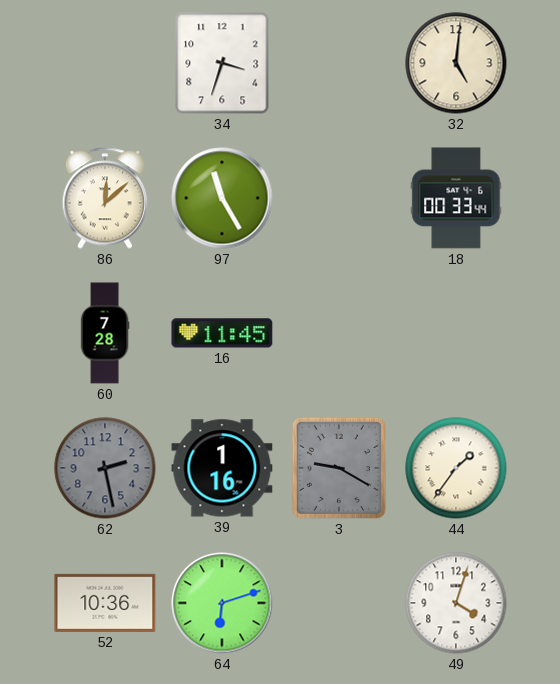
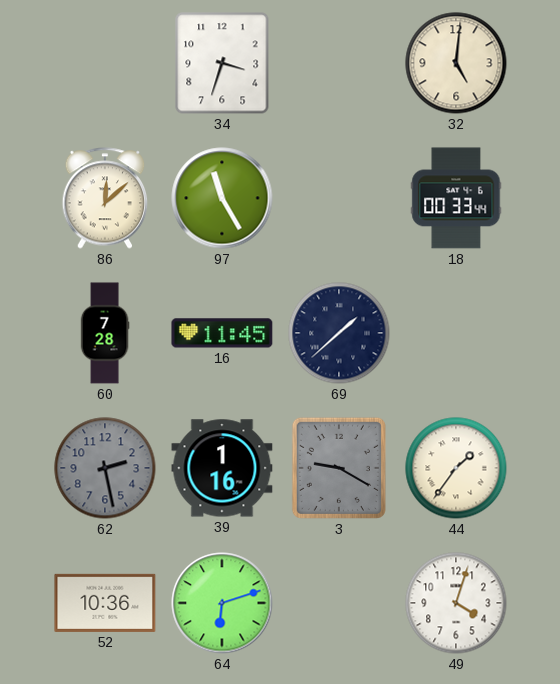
69: none -> 1:38 (339, 333)
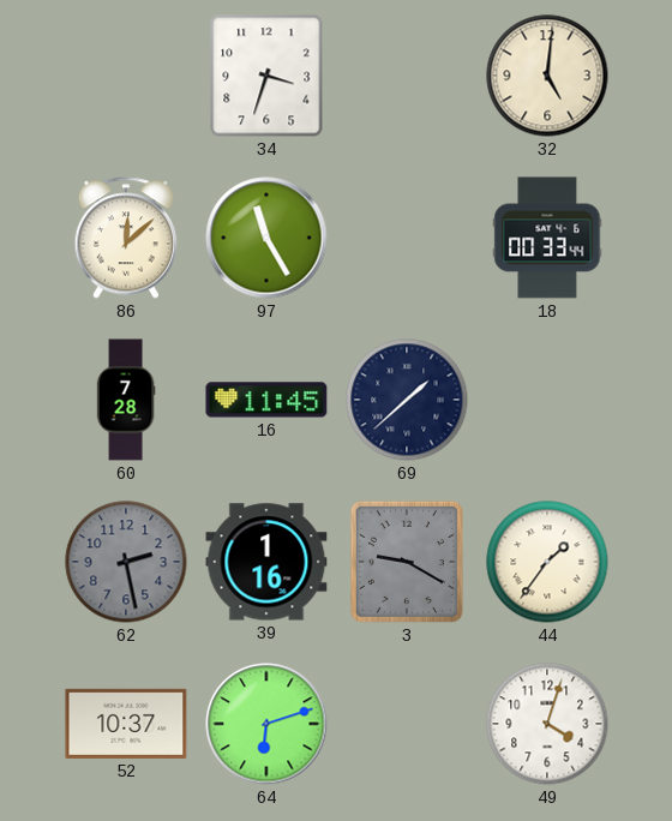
52: 10:36 -> 10:37 (126, 724)
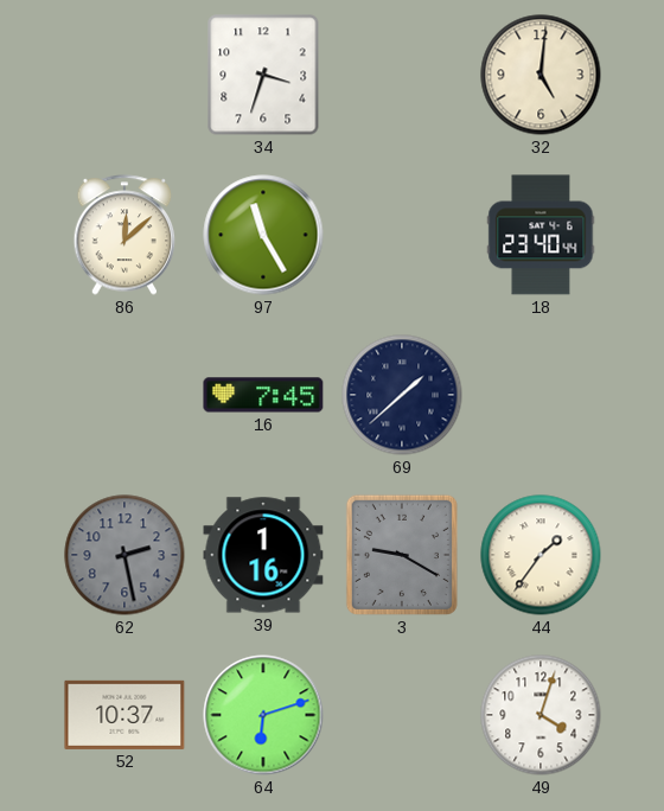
18: 00:33 -> 23:40 (541, 235)
60: 7:28 -> none (126, 400)
16: 11:45 -> 7:45 (263, 395)
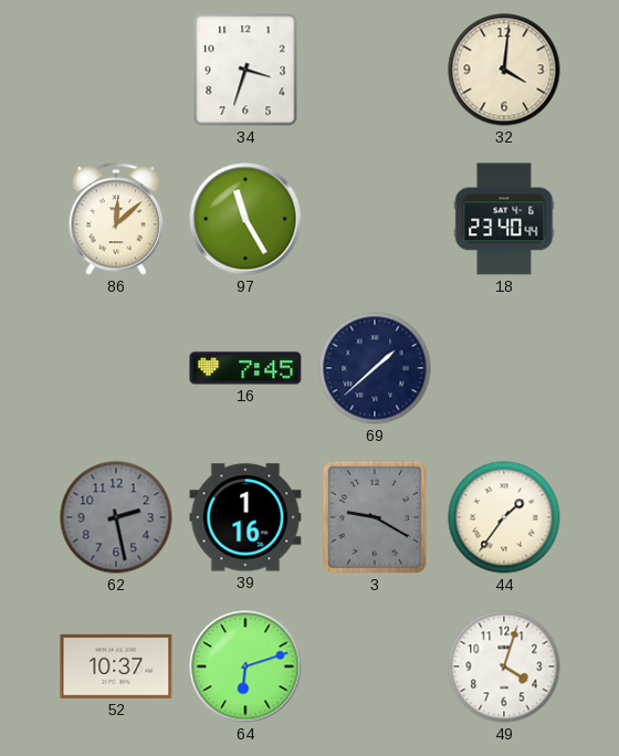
32: 5:01 -> 4:01 (504, 70)
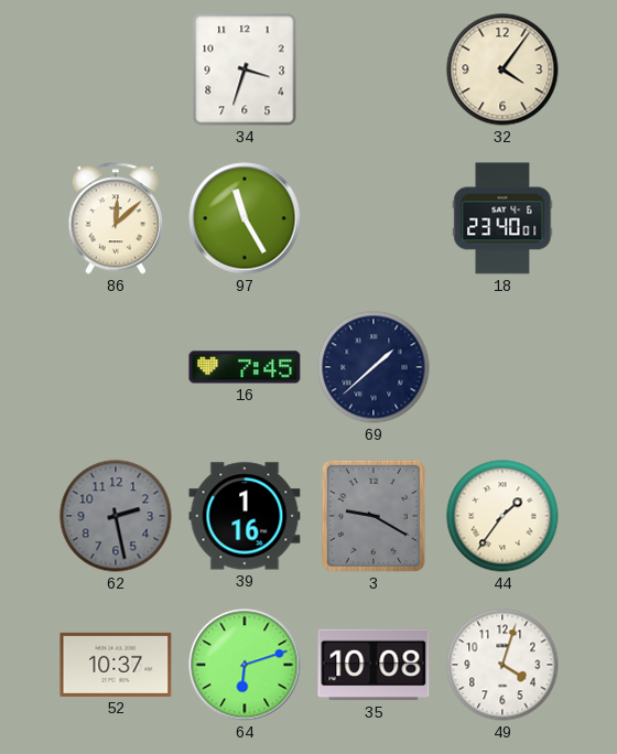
32: 4:01 -> 4:06 (502, 69)
18: 23:40:44 -> 23:40:01 (502, 218)
35: none -> 10:08 (374, 665)
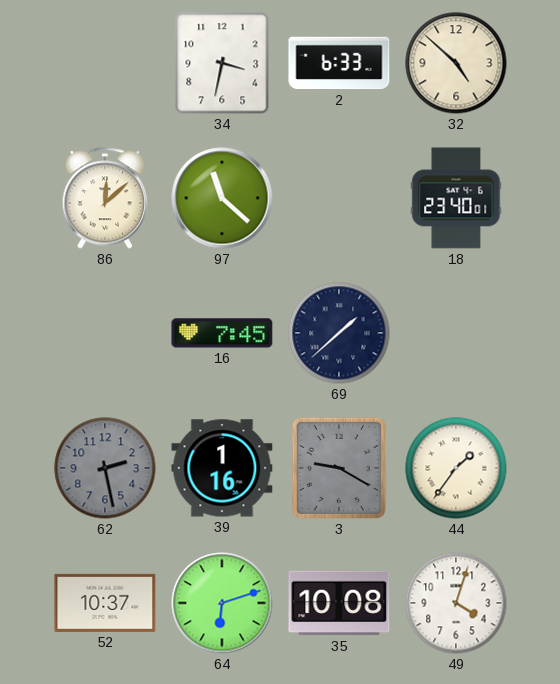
34: 3:33 -> 3:32 (222, 63)
2: none -> 6:33 (339, 63)
32: 4:06 -> 4:52 (456, 63)
97: 11:25 -> 11:22 (222, 198)
